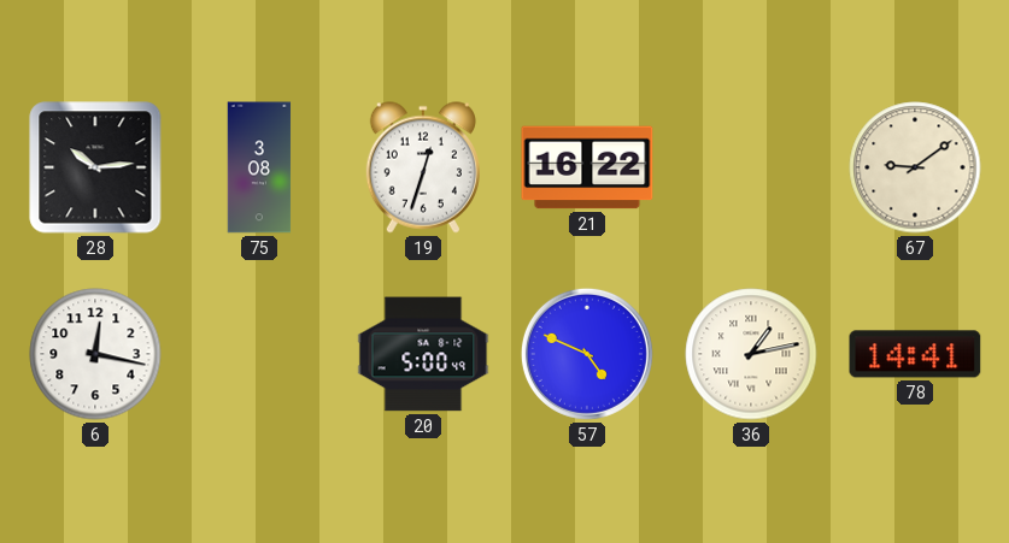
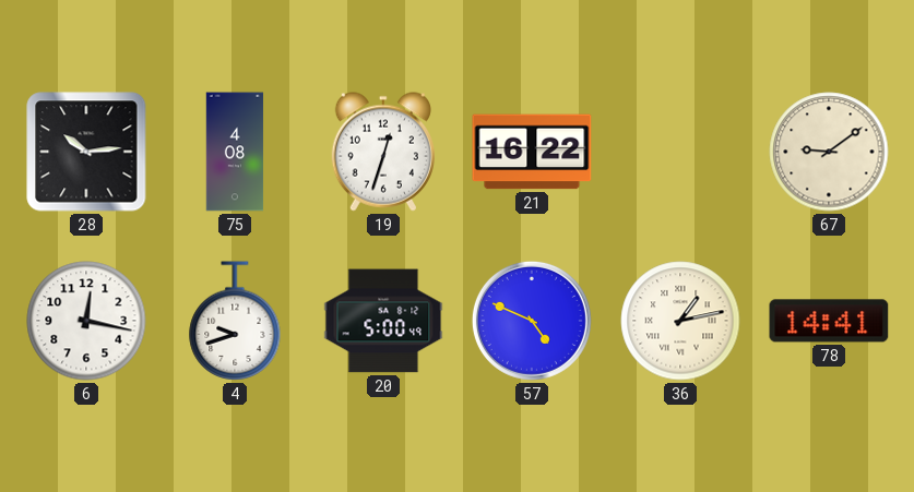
75: 3:08 -> 4:08 (235, 152)
4: none -> 9:42 (235, 321)
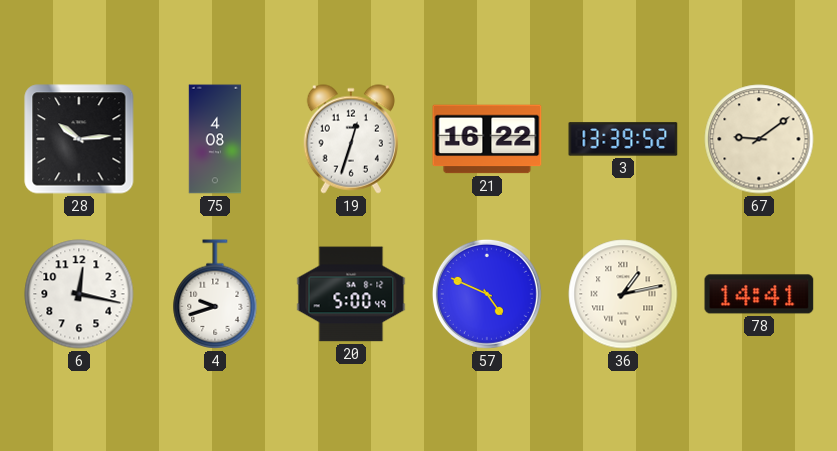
3: none -> 13:39 (623, 139)
